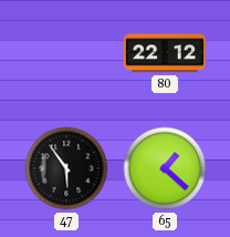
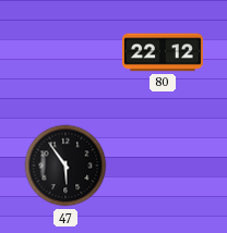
65: 1:22 -> none (165, 168)
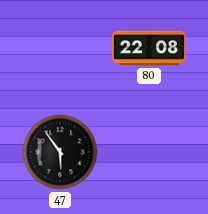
80: 22:12 -> 22:08 (149, 48)
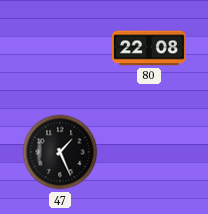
47: 5:54 -> 1:26 (60, 152)
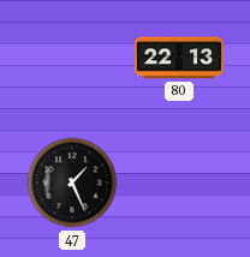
80: 22:08 -> 22:13 (179, 58)
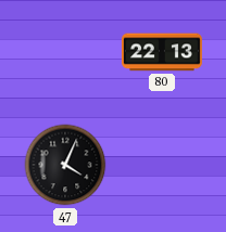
47: 1:26 -> 4:04 (65, 165)
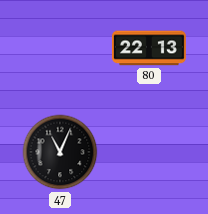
47: 4:04 -> 11:04 (60, 152)
